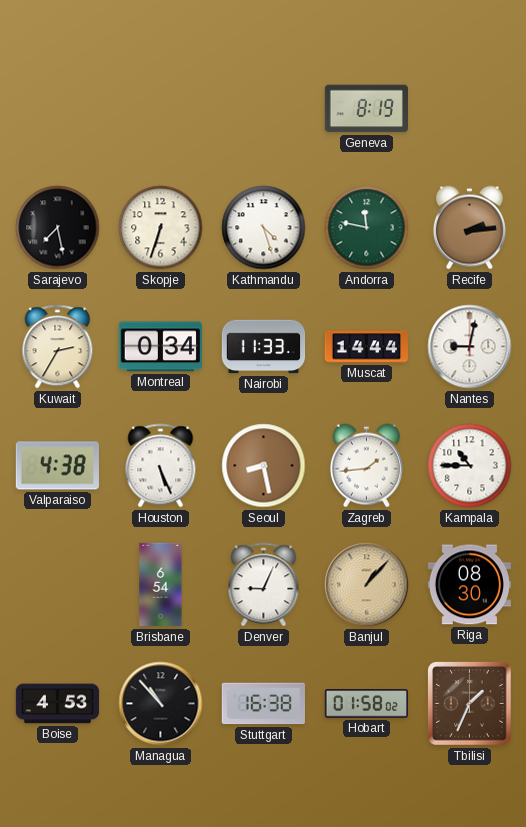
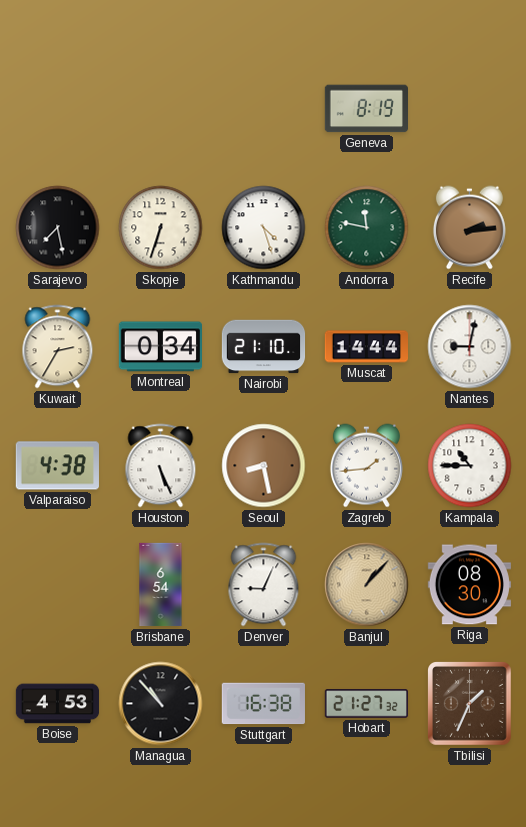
Nairobi: 11:33 -> 21:10 (264, 347)
Hobart: 01:58 -> 21:27 (366, 704)
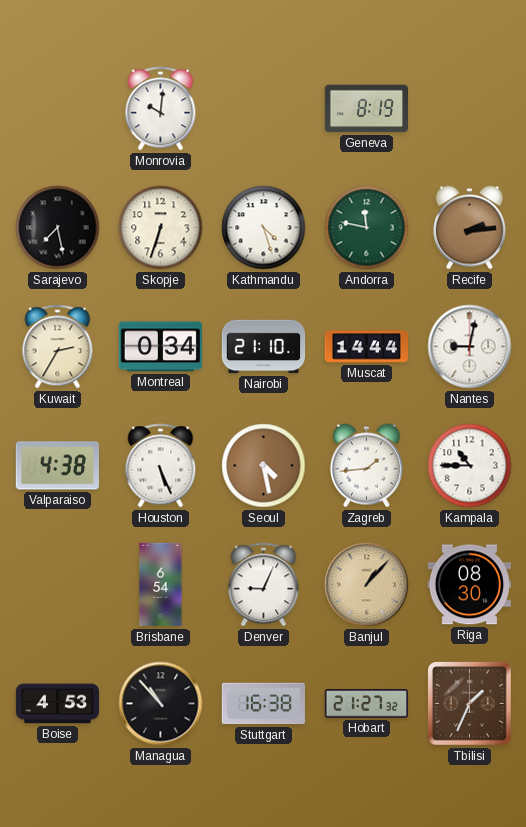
Monrovia: none -> 10:01 (161, 109)
Seoul: 8:28 -> 4:28 (264, 466)
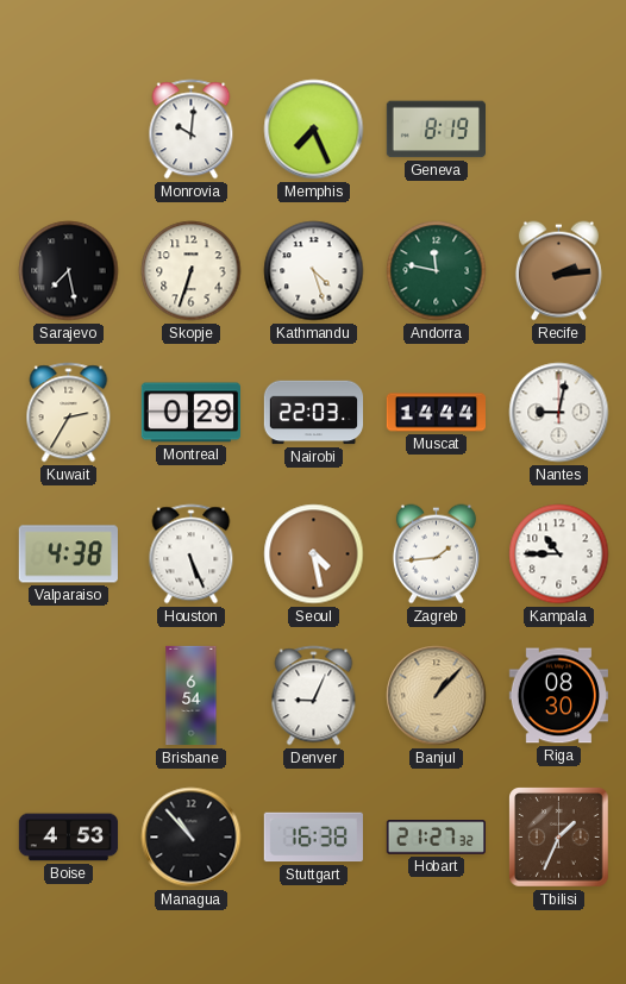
Memphis: none -> 7:26 (314, 130)
Montreal: 0:34 -> 0:29 (190, 413)
Nairobi: 21:10 -> 22:03 (314, 413)
